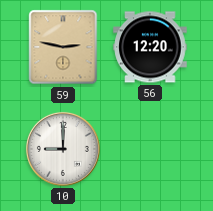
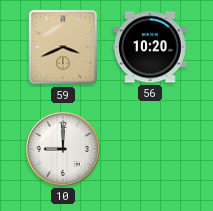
59: 2:47 -> 3:41 (63, 47)
56: 12:20 -> 10:20 (150, 47)
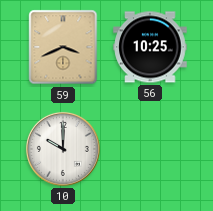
56: 10:20 -> 10:25 (150, 47)
10: 9:00 -> 10:00 (63, 149)
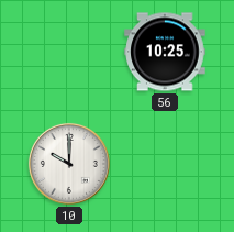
59: 3:41 -> none (63, 47)
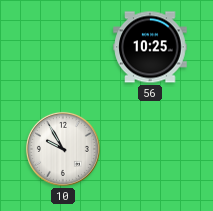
10: 10:00 -> 9:55 (63, 149)
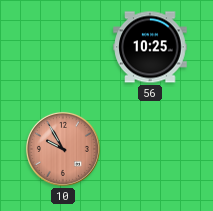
10 dial: white -> salmon (63, 149)
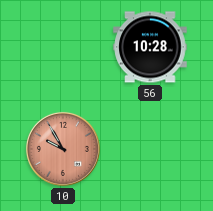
56: 10:25 -> 10:28 (150, 47)
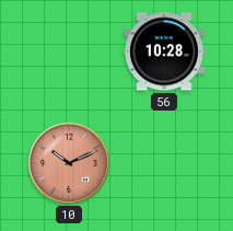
10: 9:55 -> 10:11 (69, 163)
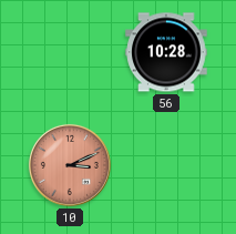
10: 10:11 -> 3:11 (70, 165)
